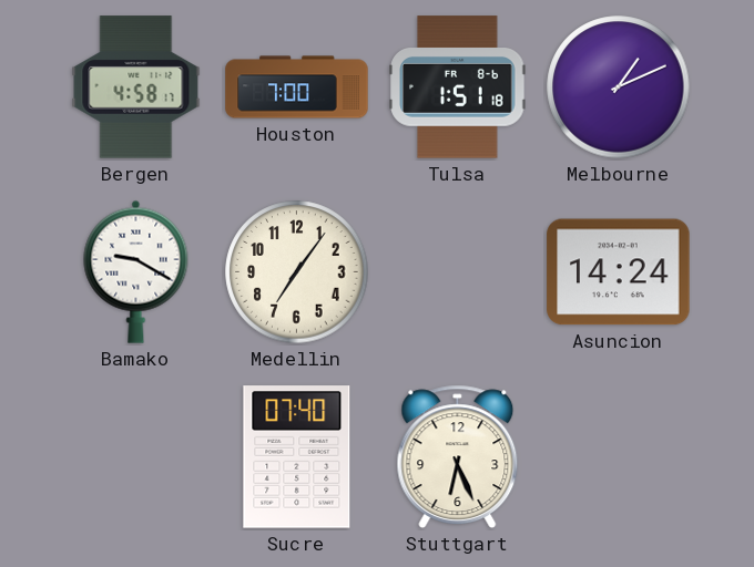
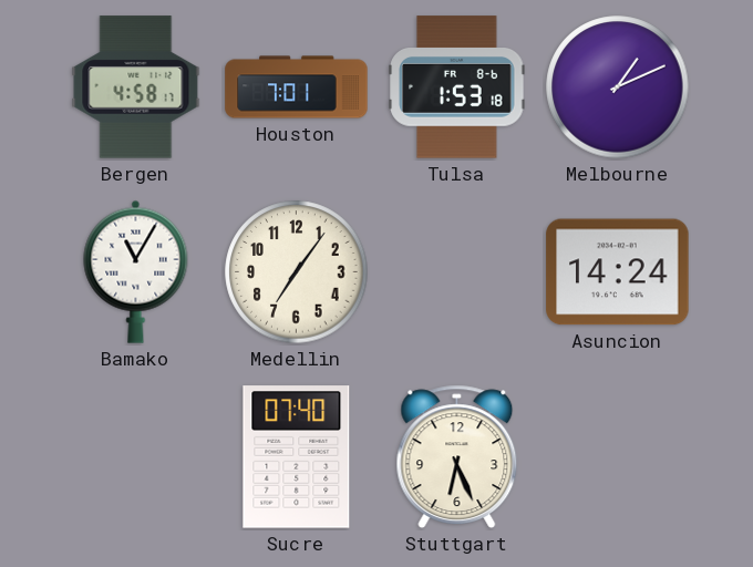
Houston: 7:00 -> 7:01 (297, 87)
Tulsa: 1:51 -> 1:53 (457, 87)
Bamako: 9:20 -> 11:05 (136, 271)
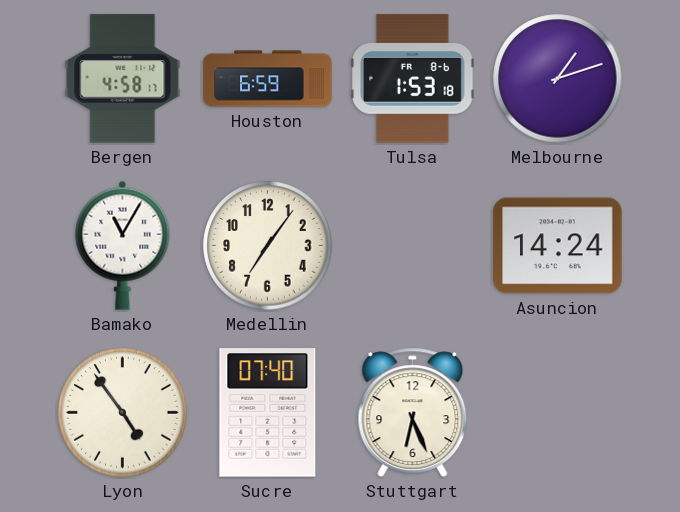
Houston: 7:01 -> 6:59 (268, 79)
Melbourne: 1:11 -> 1:12 (558, 79)
Lyon: none -> 4:54 (123, 413)
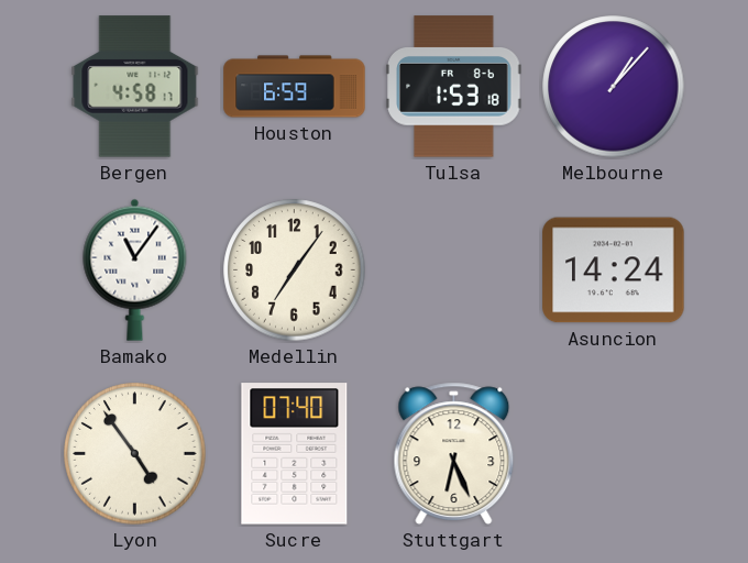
Melbourne: 1:12 -> 1:07 (614, 87)
Bamako: 11:05 -> 11:06 (135, 269)
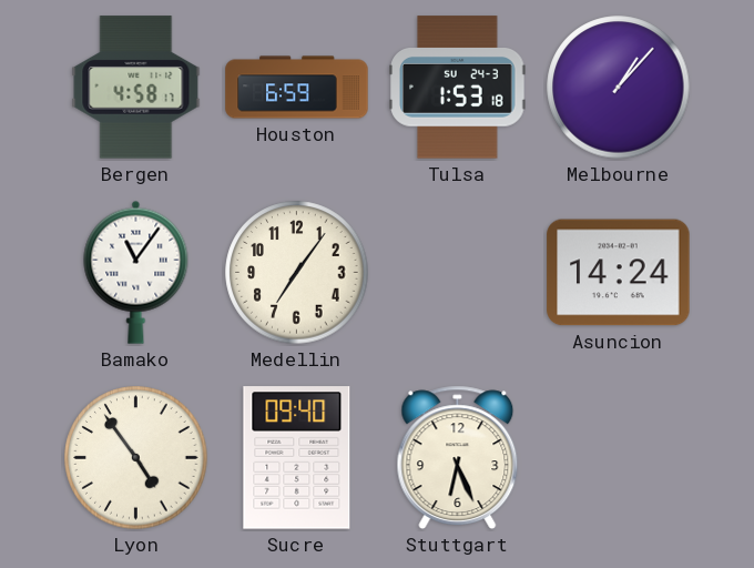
Tulsa date: FR 8-6 -> SU 24-3 (458, 88)
Sucre: 07:40 -> 09:40 (297, 458)
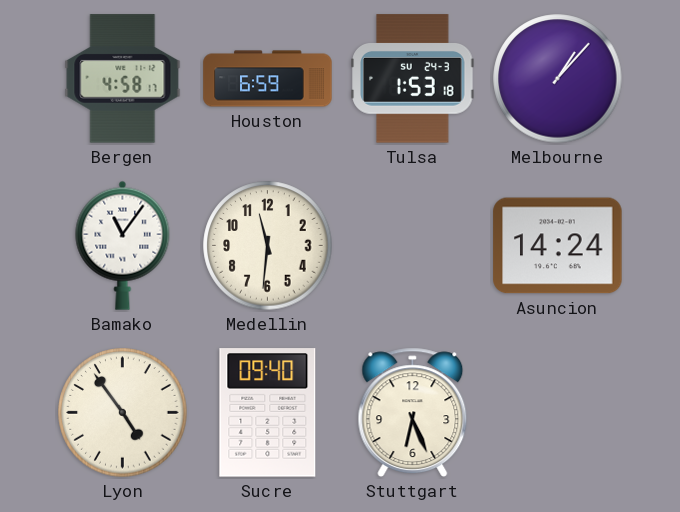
Medellin: 7:06 -> 11:31 (268, 246)
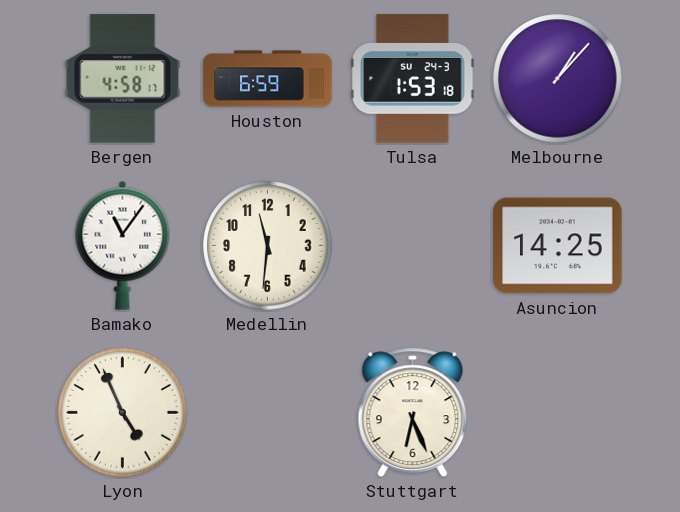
Asuncion: 14:24 -> 14:25 (558, 246)
Lyon: 4:54 -> 4:56 (123, 413)
Sucre: 09:40 -> none (268, 413)
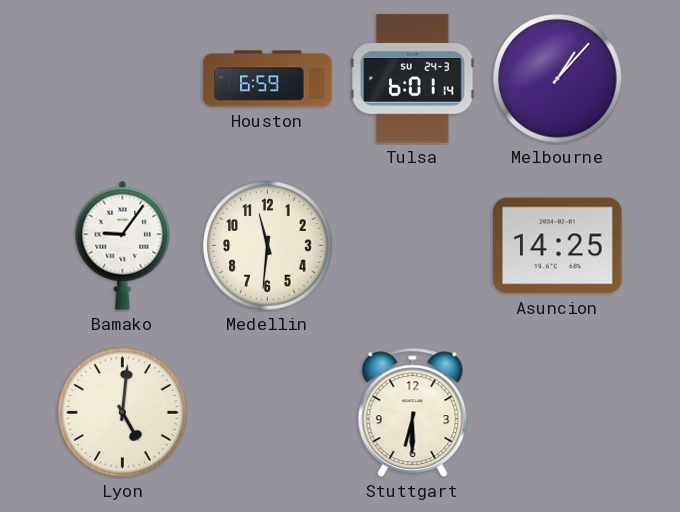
Bergen: 4:58 -> none (123, 79)
Tulsa: 1:53 -> 6:01 (413, 79)
Bamako: 11:06 -> 9:06 (123, 245)
Lyon: 4:56 -> 5:01 (123, 413)
Stuttgart: 6:26 -> 6:30 (413, 412)
